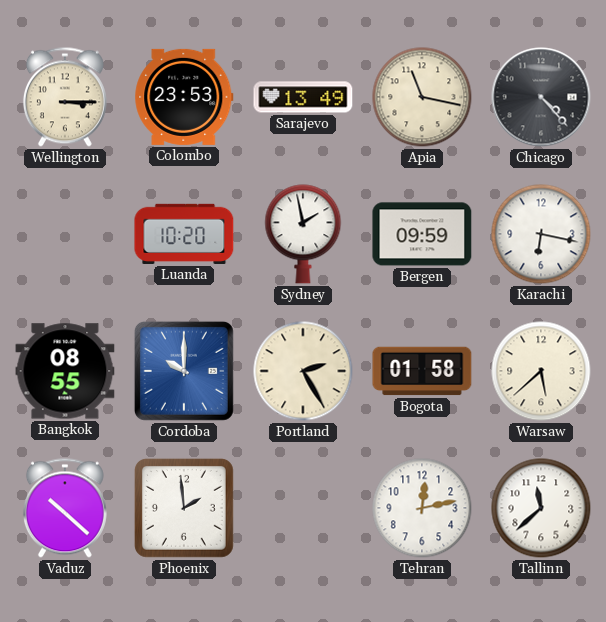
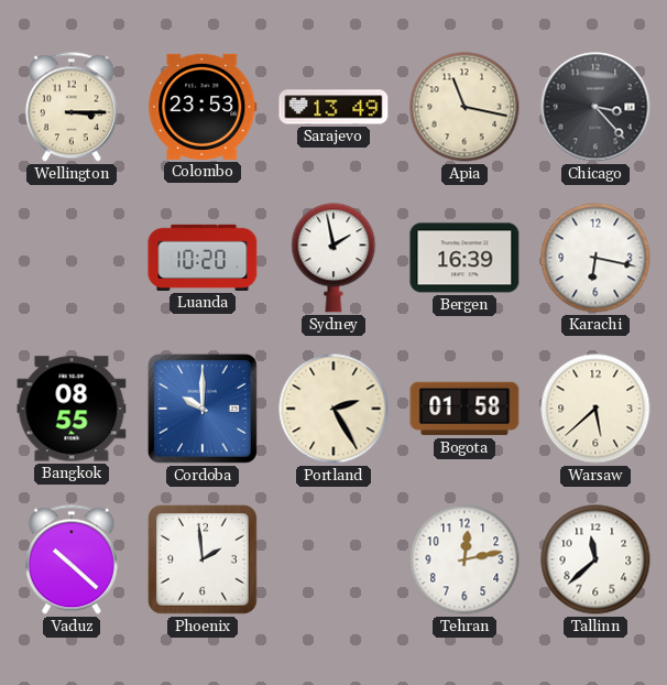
Chicago: 4:23 -> 3:23 (595, 107)
Bergen: 09:59 -> 16:39 (464, 258)
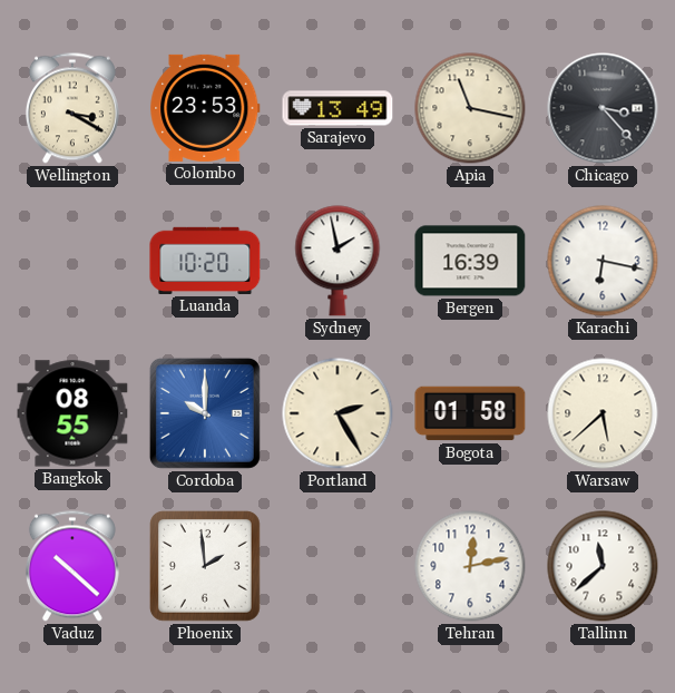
Wellington: 3:15 -> 3:20 (72, 108)
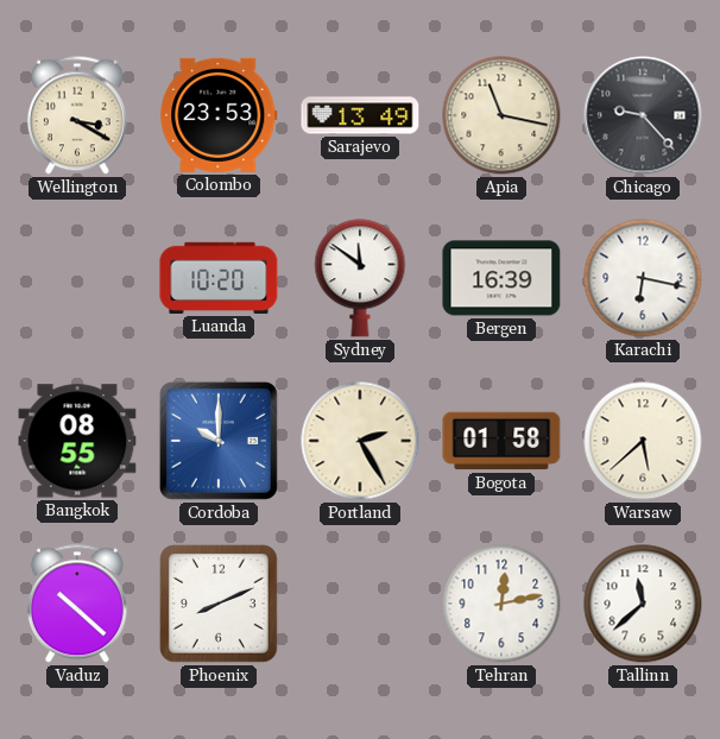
Chicago: 3:23 -> 9:23 (643, 115)
Sydney: 1:58 -> 11:51 (360, 278)
Phoenix: 1:59 -> 8:11 (219, 604)
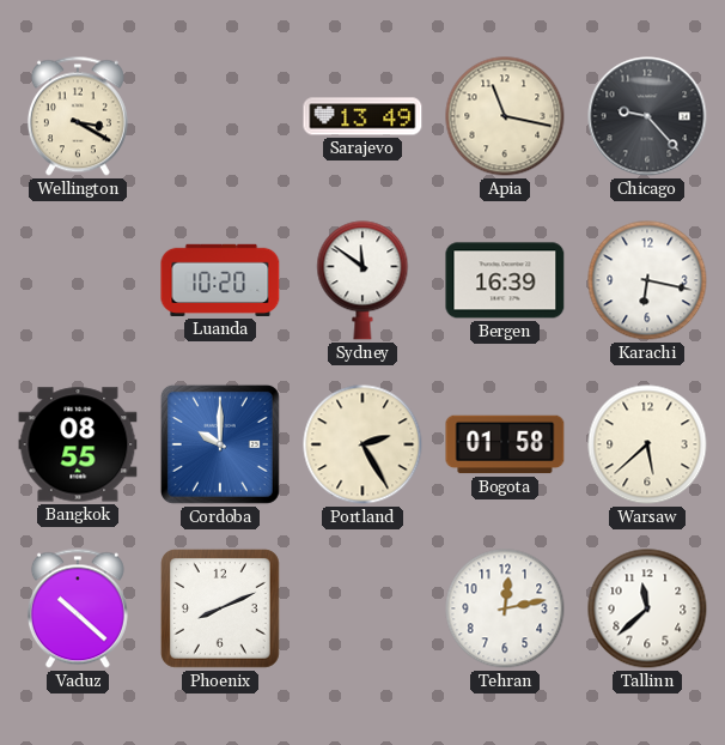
Colombo: 23:53 -> none (219, 115)
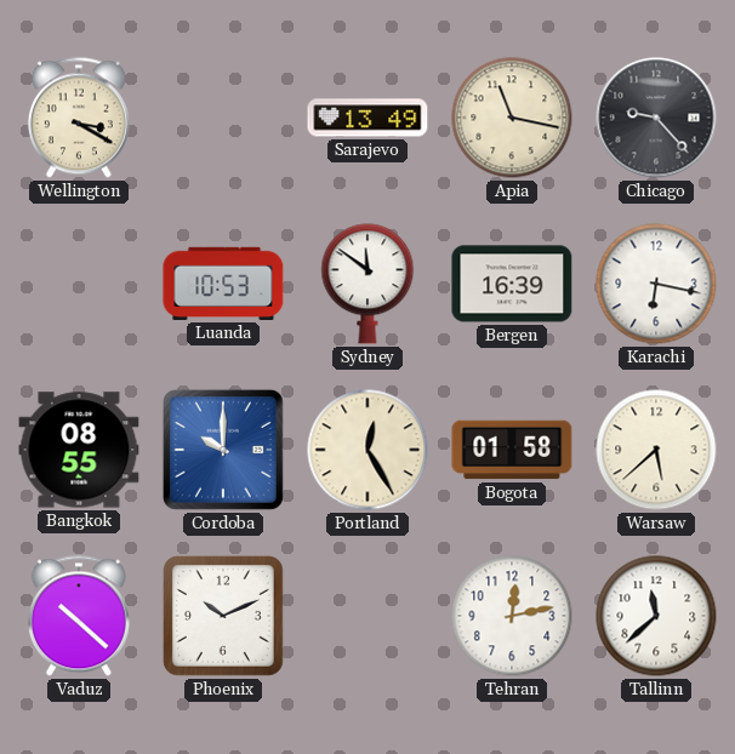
Luanda: 10:20 -> 10:53 (223, 284)
Portland: 2:25 -> 12:25 (367, 450)
Phoenix: 8:11 -> 10:11 (223, 616)
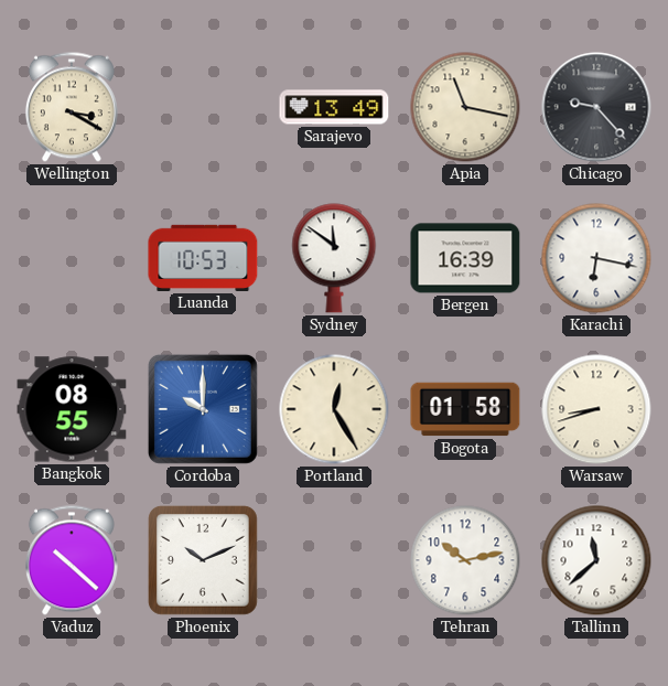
Warsaw: 5:38 -> 8:42 (596, 409)
Tehran: 12:13 -> 10:13 (465, 560)
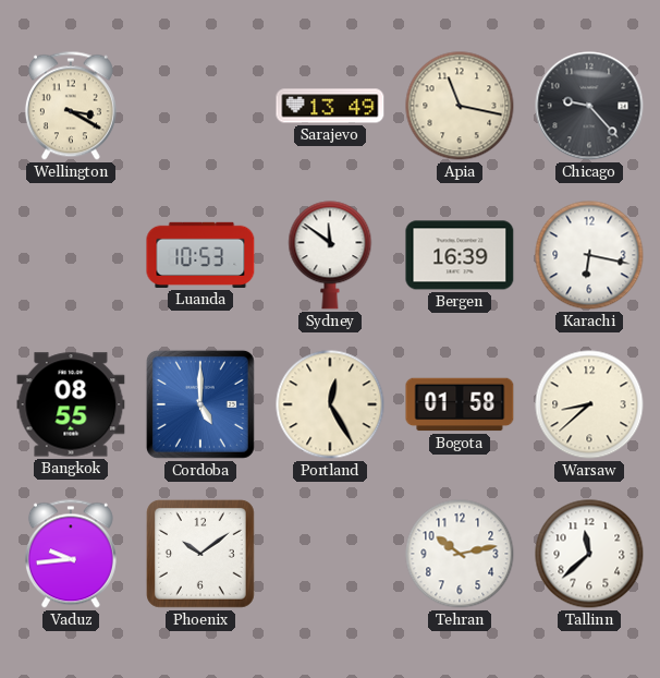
Cordoba: 10:00 -> 5:00 (200, 404)
Warsaw: 8:42 -> 8:38 (589, 404)
Vaduz: 10:22 -> 9:44 (71, 554)
Phoenix: 10:11 -> 10:09 (200, 554)
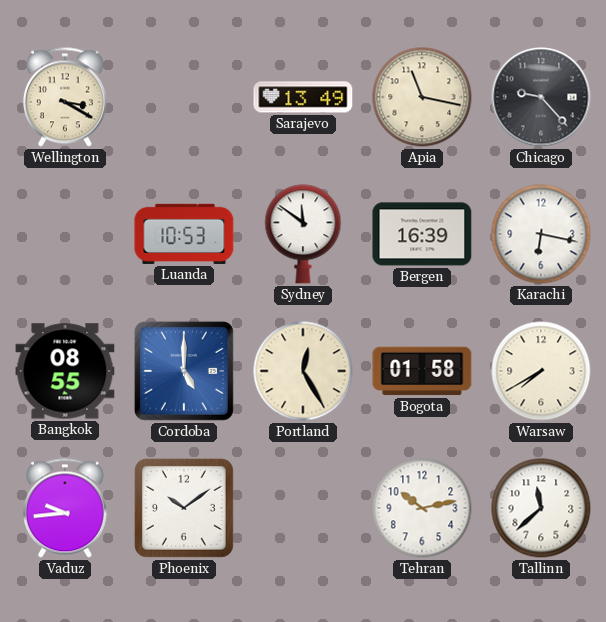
Warsaw: 8:38 -> 7:40 (541, 371)
